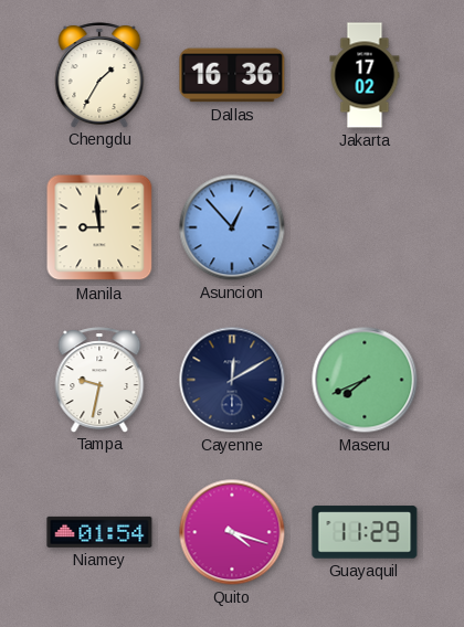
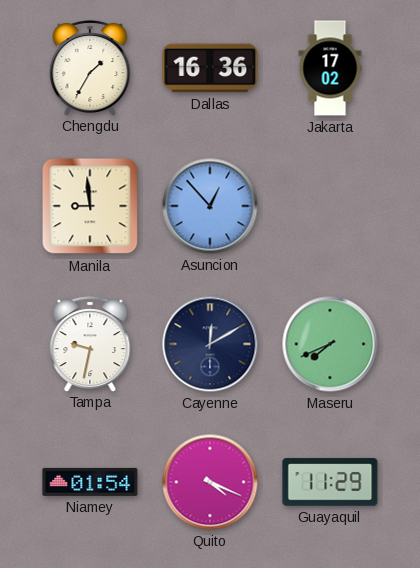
Quito: 4:18 -> 4:19 (210, 482)
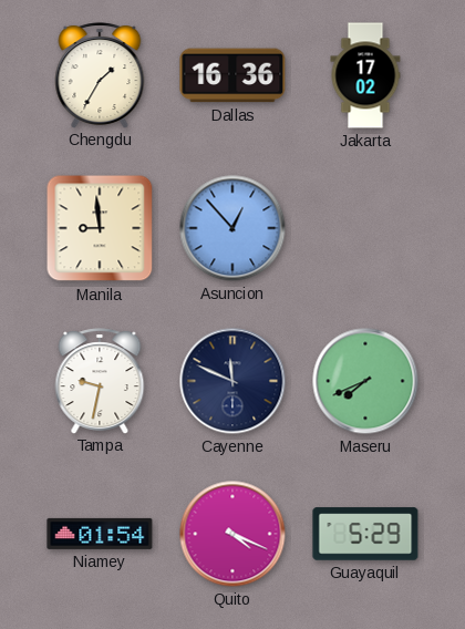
Cayenne: 12:10 -> 11:49 (232, 381)
Guayaquil: 11:29 -> 5:29 (365, 534)
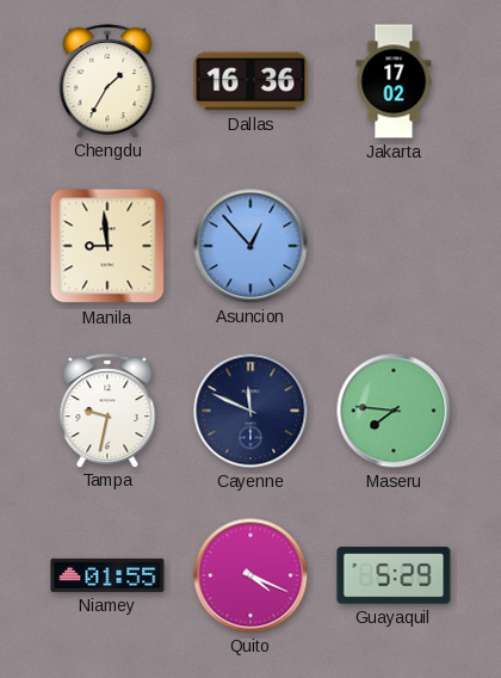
Maseru: 7:41 -> 7:46 (394, 411)
Niamey: 01:54 -> 01:55 (107, 575)
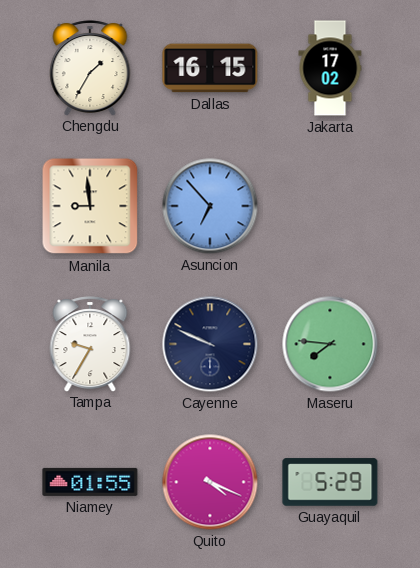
Dallas: 16:36 -> 16:15 (210, 68)
Asuncion: 12:53 -> 6:53 (210, 206)
Tampa: 9:32 -> 9:35 (90, 344)
Cayenne: 11:49 -> 9:49 (210, 344)
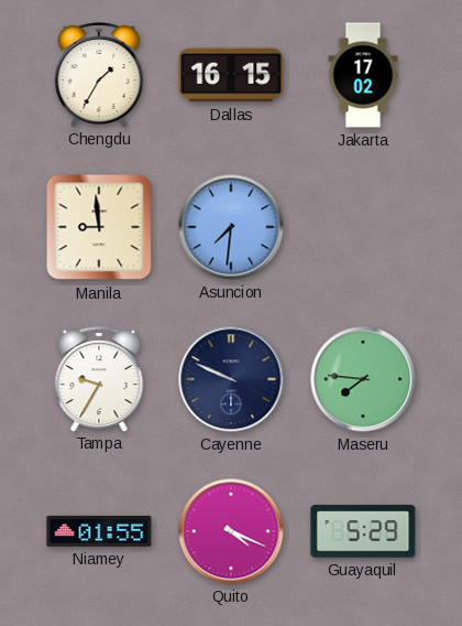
Asuncion: 6:53 -> 7:31 (231, 227)
